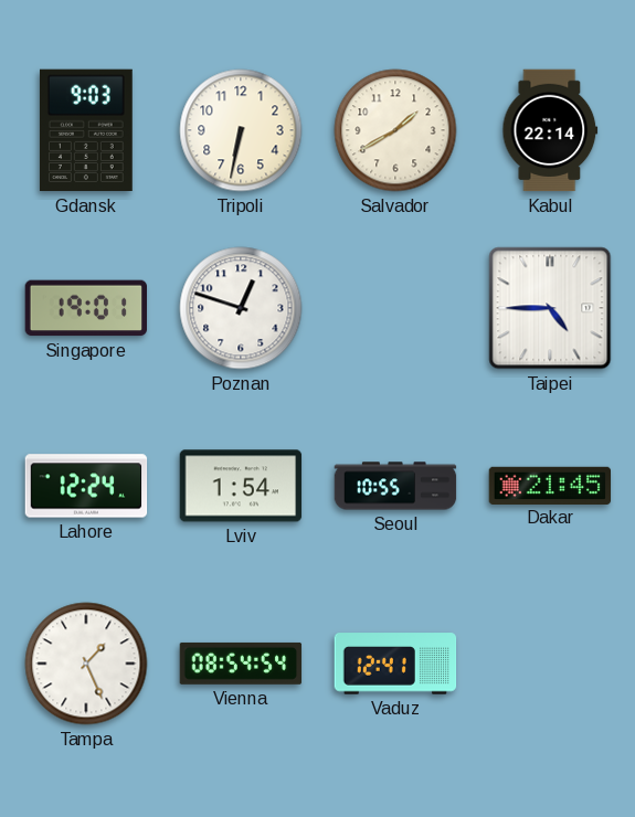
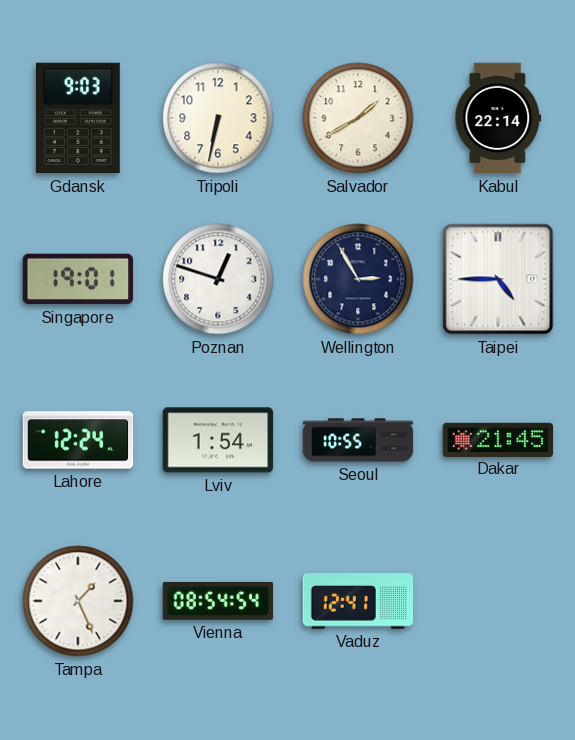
Wellington: none -> 2:55 (358, 279)
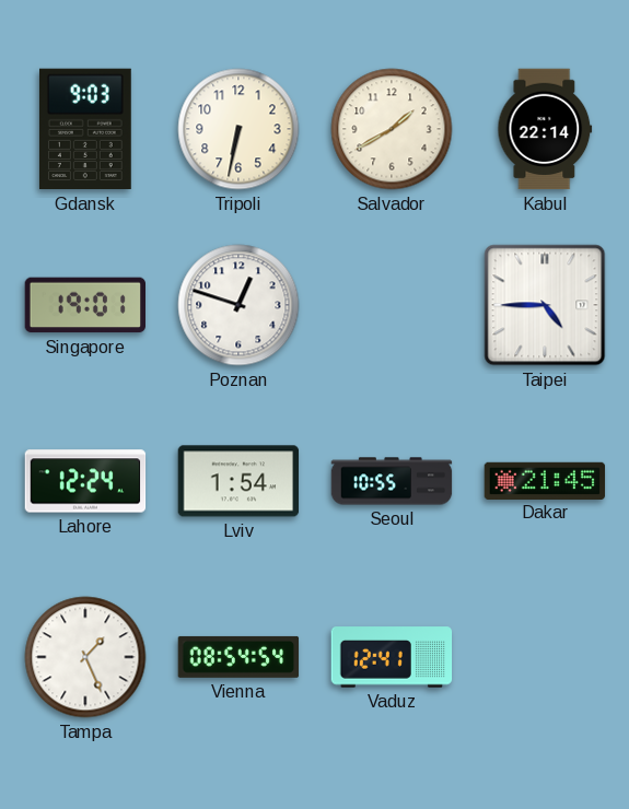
Wellington: 2:55 -> none (358, 279)
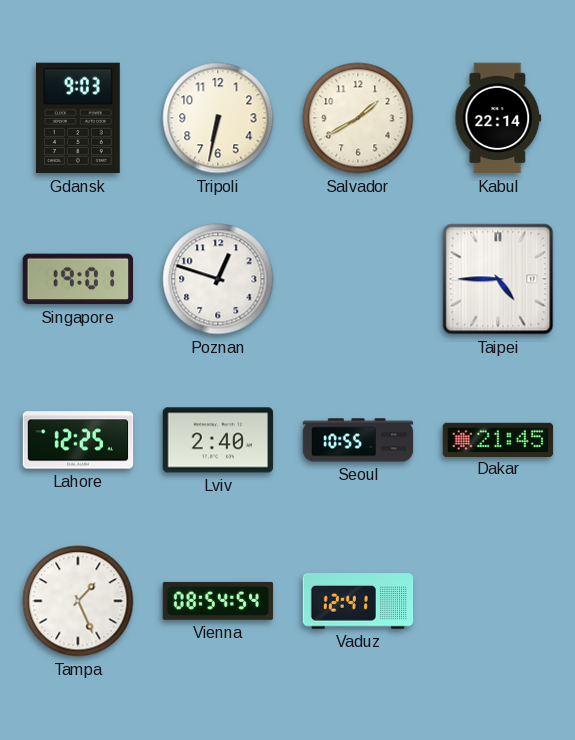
Lahore: 12:24 -> 12:25 (78, 440)
Lviv: 1:54 -> 2:40 (218, 440)
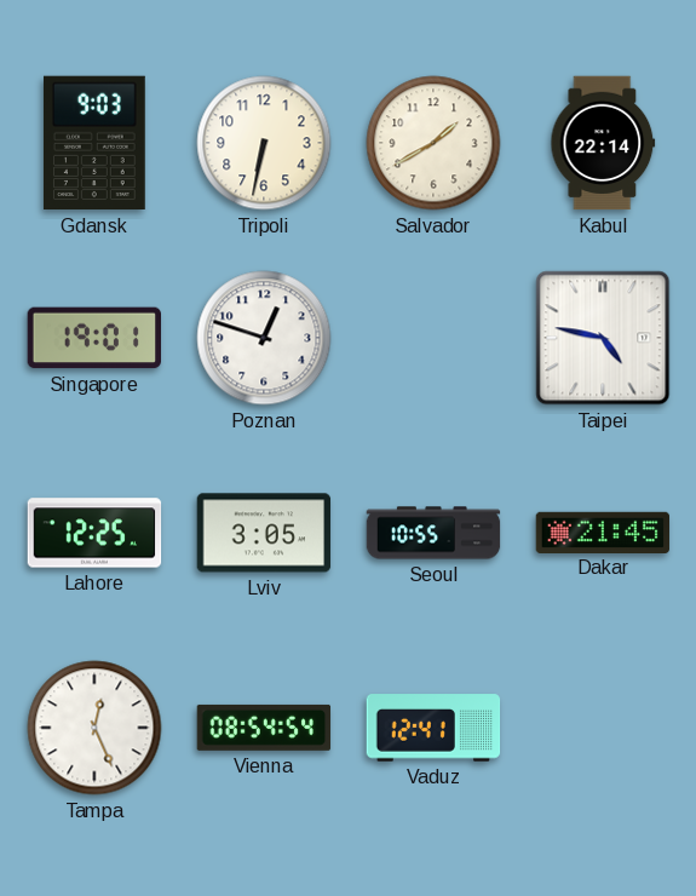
Taipei: 4:45 -> 4:47 (603, 338)
Lviv: 2:40 -> 3:05 (264, 533)
Tampa: 1:26 -> 12:26 (94, 728)
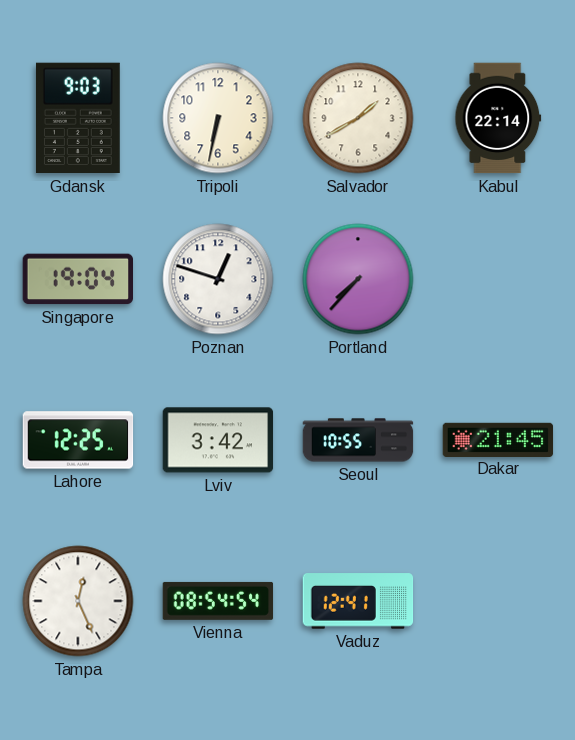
Singapore: 19:01 -> 19:04 (78, 279)
Portland: none -> 7:37 (358, 279)
Taipei: 4:47 -> none (603, 338)
Lviv: 3:05 -> 3:42 (218, 440)
